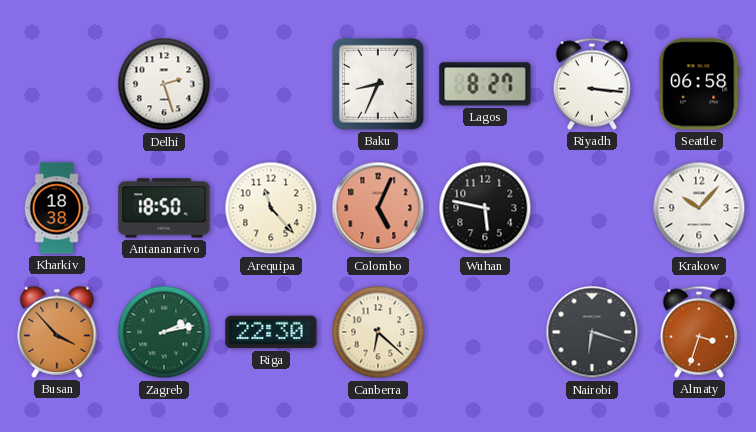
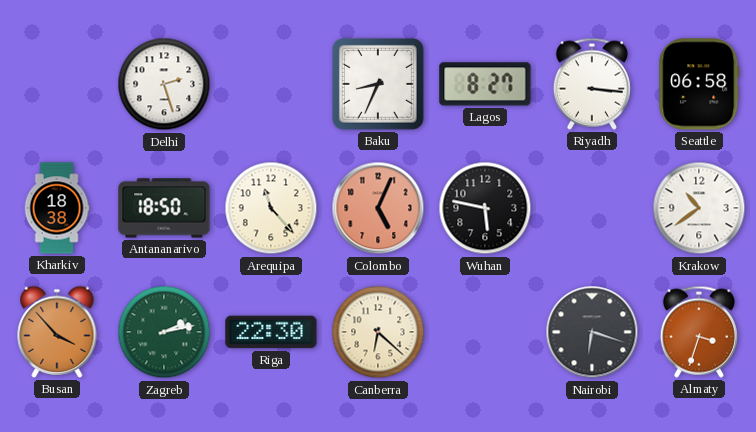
Krakow: 10:07 -> 10:39 (699, 208)
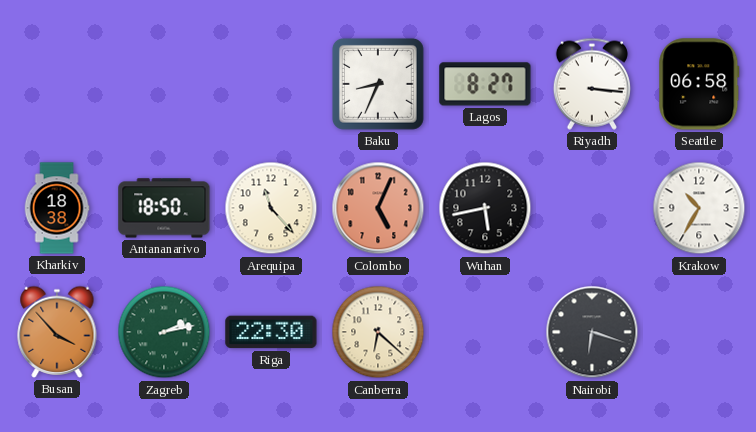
Delhi: 2:27 -> none (164, 84)
Wuhan: 5:47 -> 5:43 (485, 208)
Krakow: 10:39 -> 10:35 (699, 208)
Almaty: 3:33 -> none (699, 332)
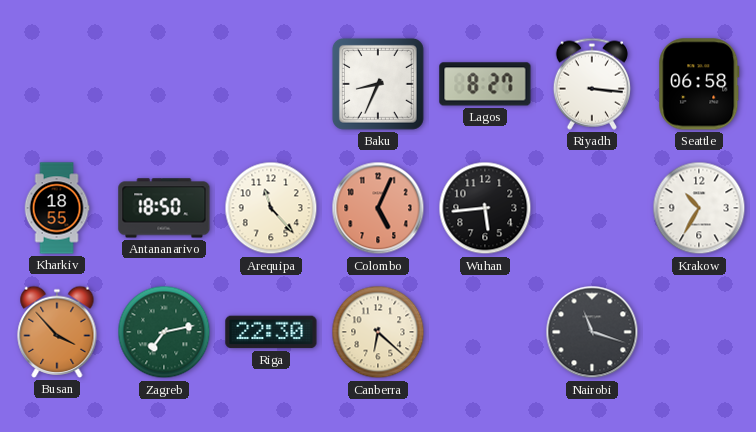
Kharkiv: 18:38 -> 18:55 (57, 208)
Wuhan: 5:43 -> 5:44 (485, 208)
Zagreb: 2:13 -> 7:13 (164, 332)
Nairobi: 6:18 -> 11:18 (592, 332)
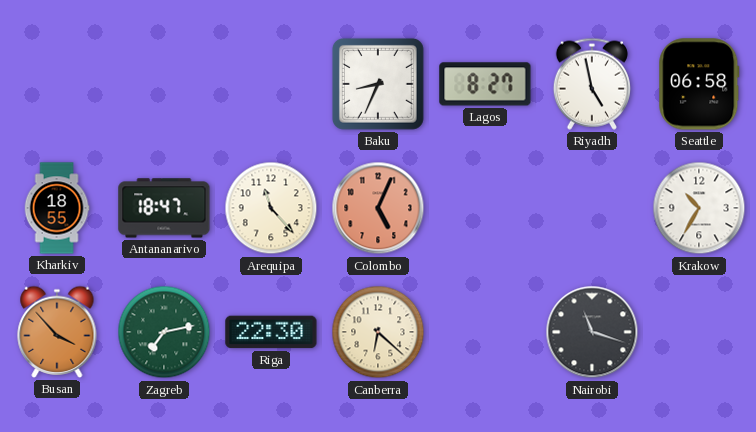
Riyadh: 3:16 -> 4:58 (592, 84)
Antananarivo: 18:50 -> 18:47 (164, 208)
Wuhan: 5:44 -> none (485, 208)
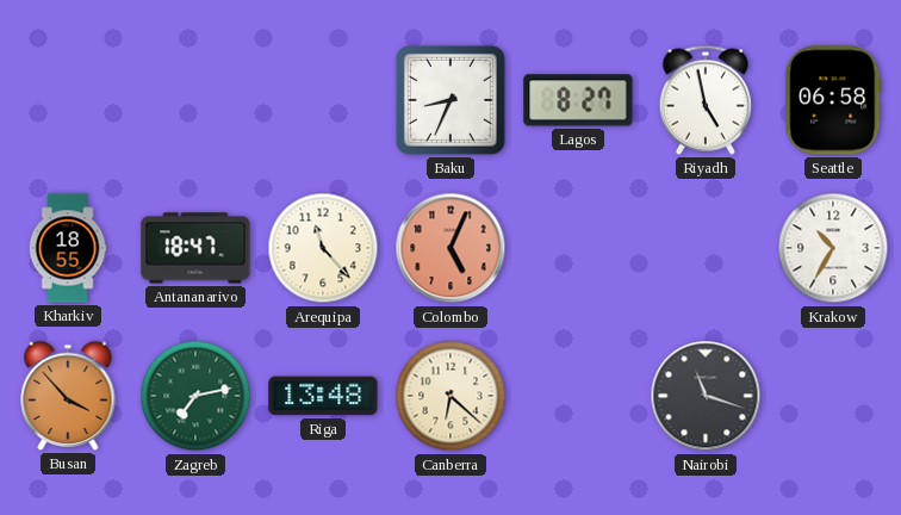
Riga: 22:30 -> 13:48 (323, 396)
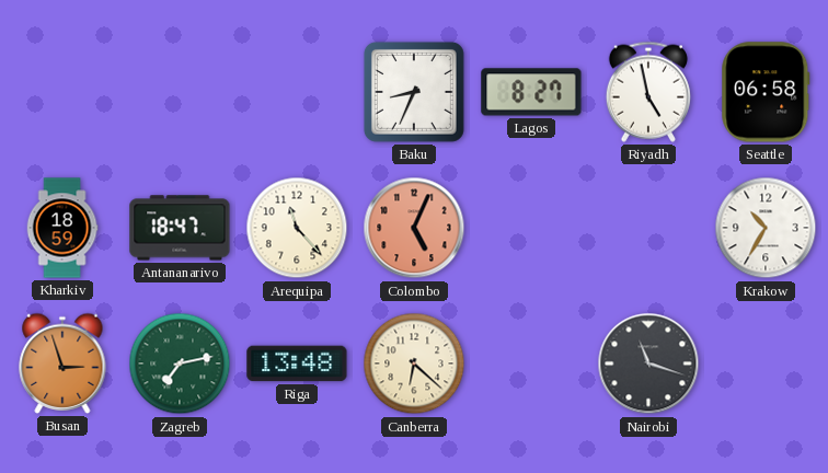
Kharkiv: 18:55 -> 18:59 (62, 228)
Busan: 3:53 -> 2:57 (62, 364)
